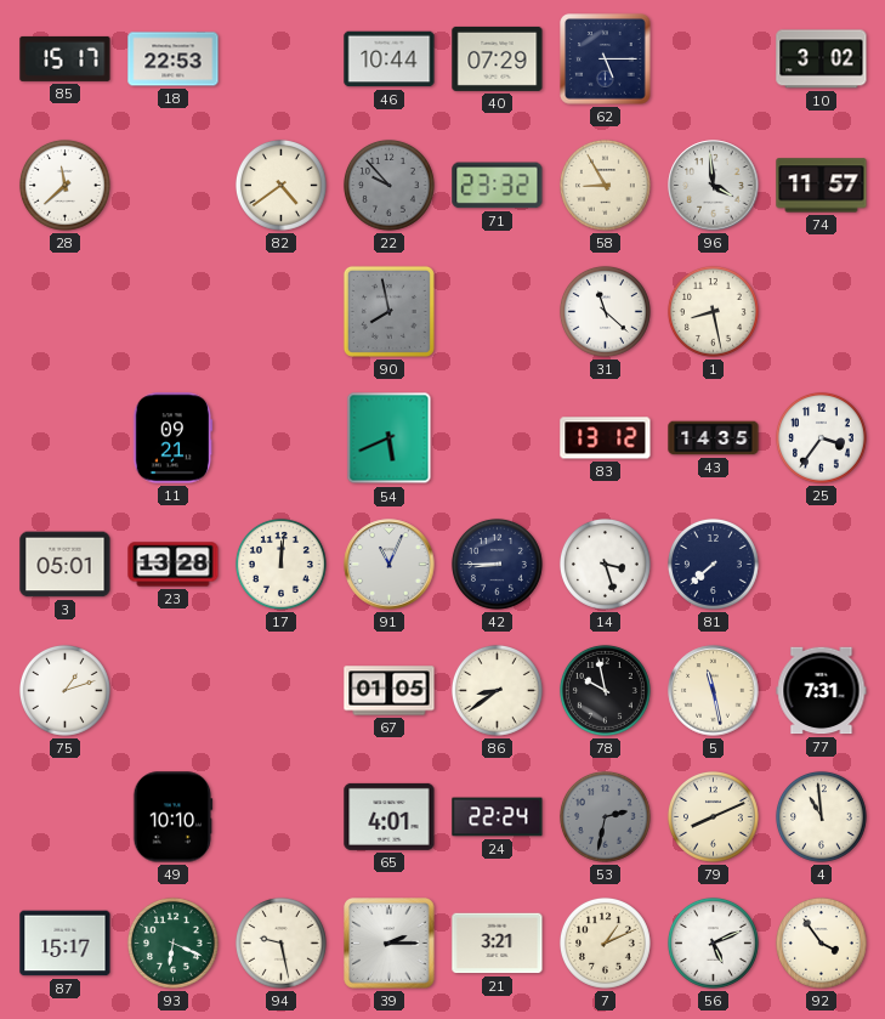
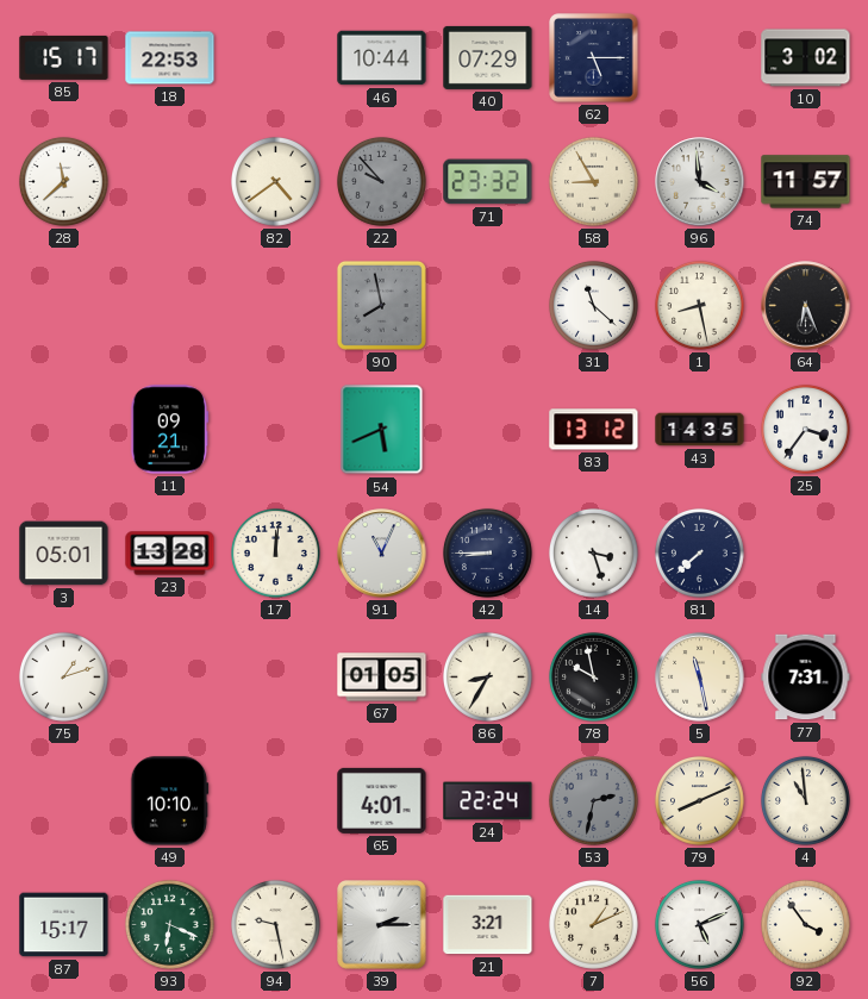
64: none -> 6:26 (806, 306)
86: 8:39 -> 8:35 (487, 676)
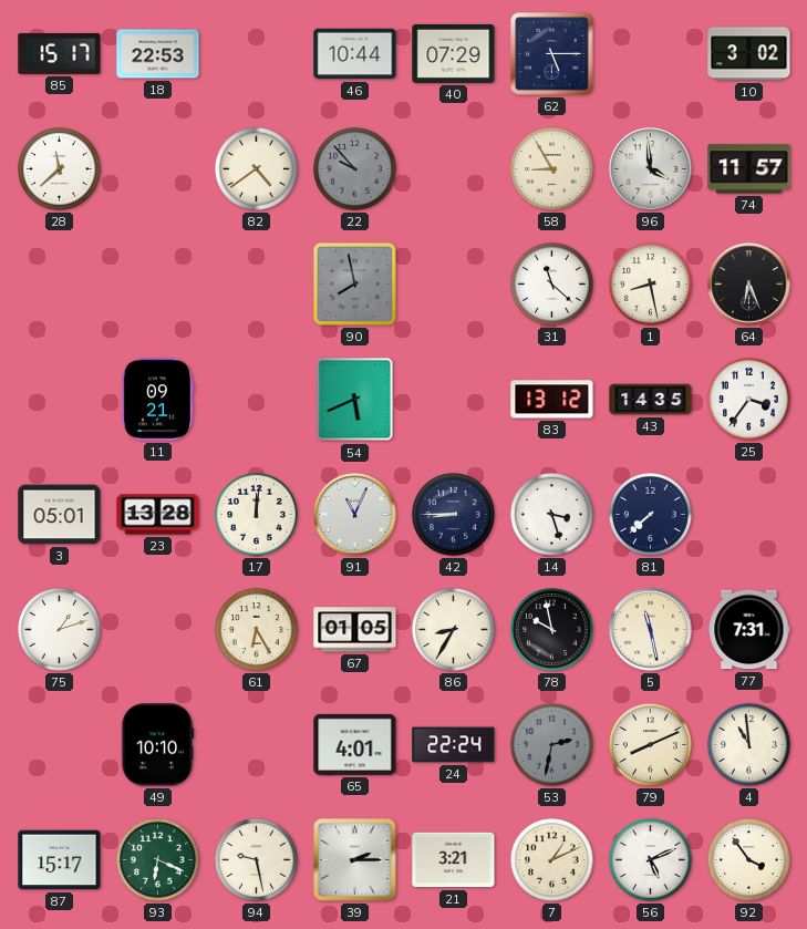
71: 23:32 -> none (488, 182)
61: none -> 6:25 (256, 629)
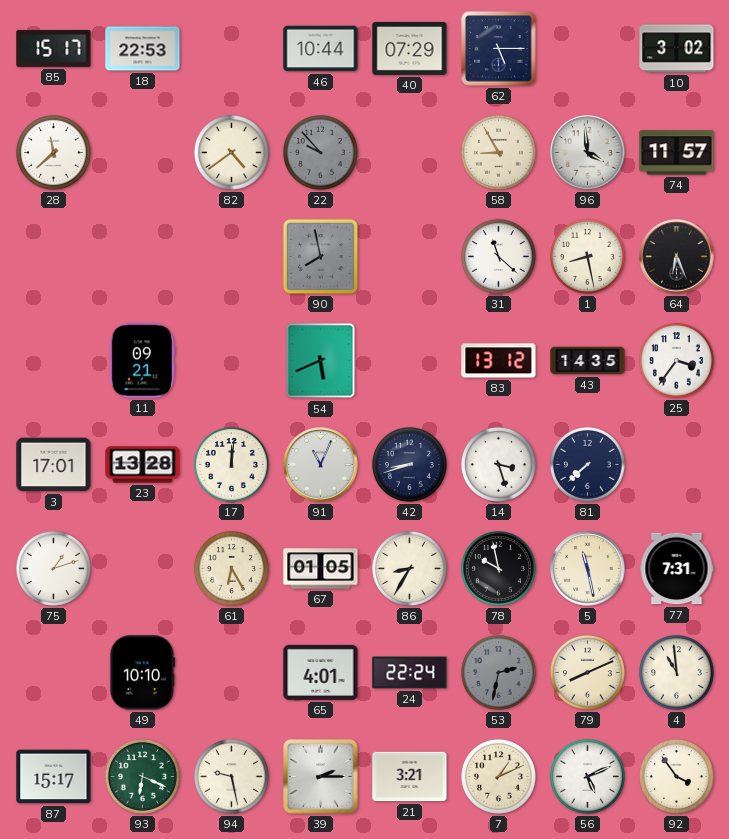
3: 05:01 -> 17:01 (54, 465)
42: 8:45 -> 8:42 (409, 464)
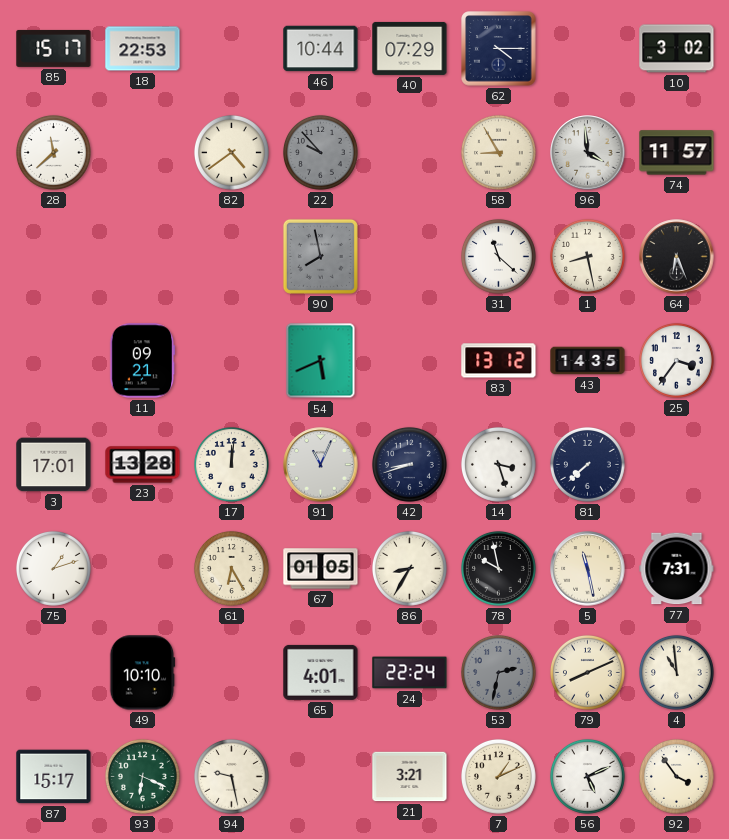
62: 5:15 -> 4:15 (499, 49)
39: 2:15 -> none (321, 777)
